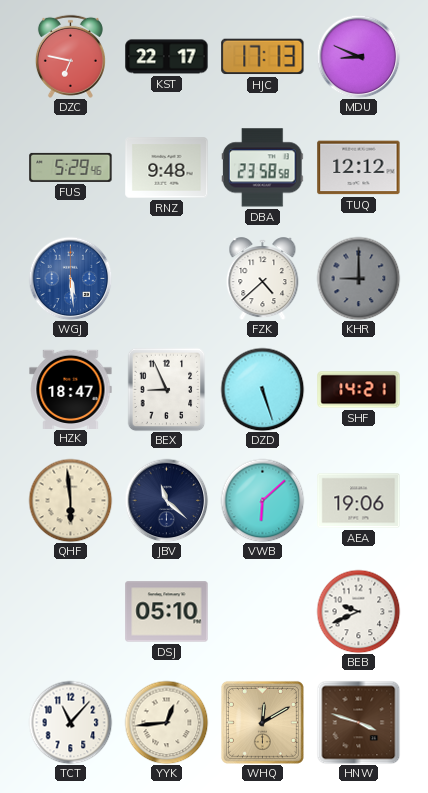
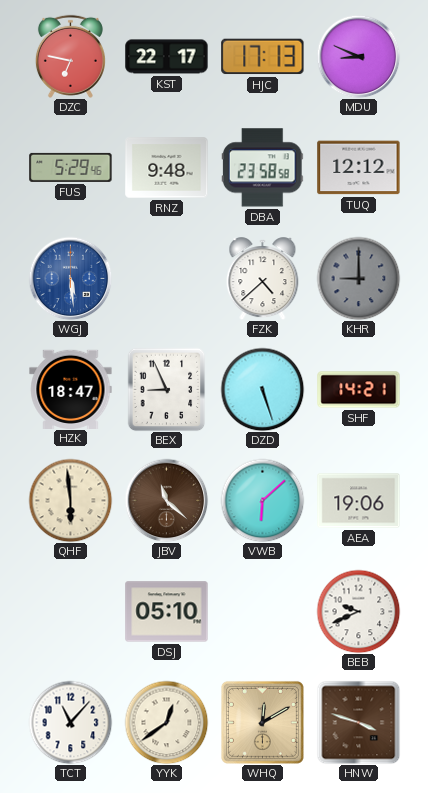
JBV dial: navy -> brown (166, 500)
YYK: 12:44 -> 12:39 (166, 722)
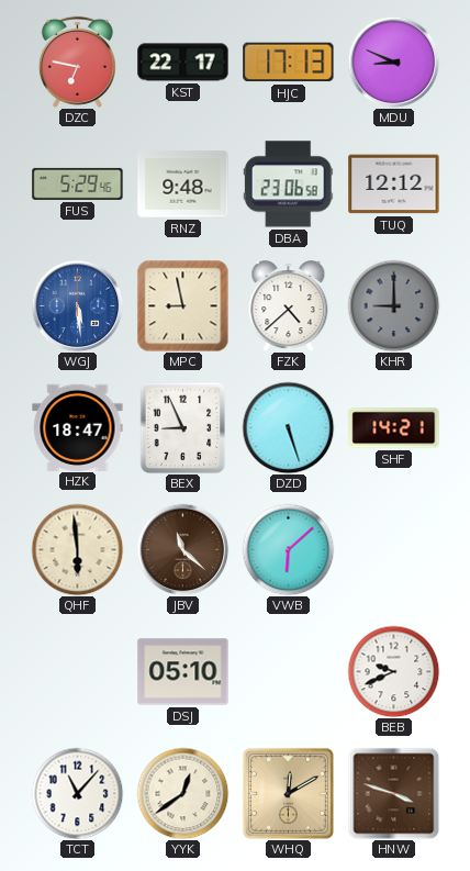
DBA: 23:58 -> 23:06 (288, 185)
MPC: none -> 8:58 (182, 305)
AEA: 19:06 -> none (359, 501)
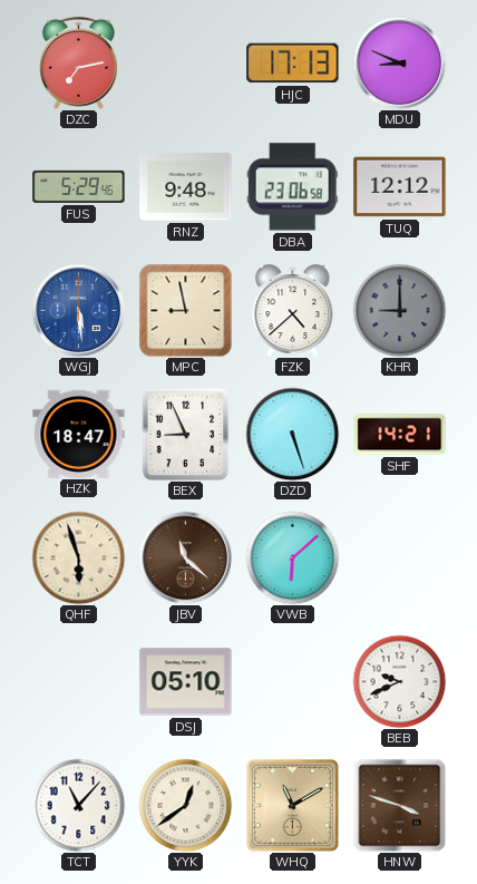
DZC: 6:47 -> 7:13 (78, 62)
KST: 22:17 -> none (183, 63)
QHF: 5:59 -> 5:57 (78, 557)
WHQ: 12:10 -> 11:10 (292, 805)
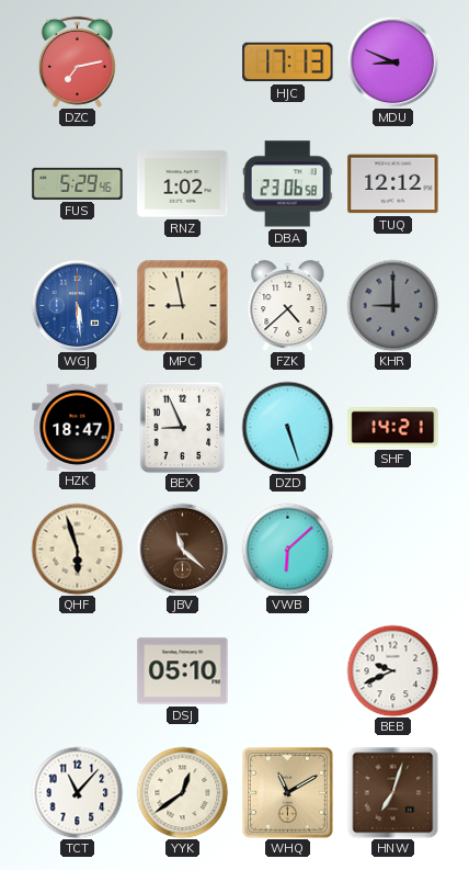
RNZ: 9:48 -> 1:02 (183, 184)
HNW: 3:48 -> 7:03 (392, 792)
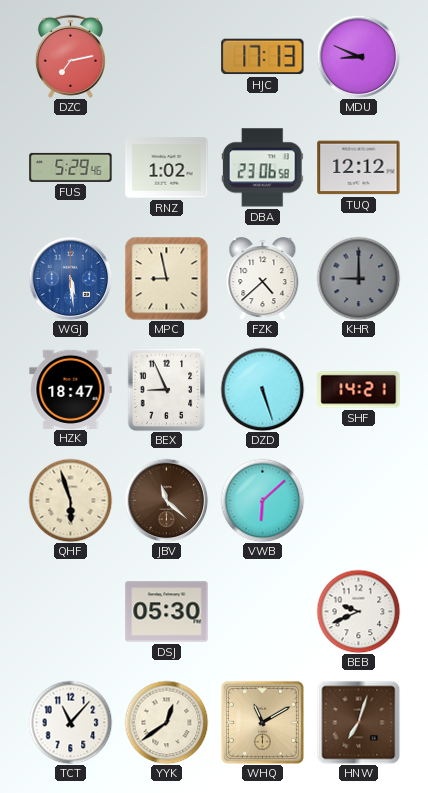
DSJ: 05:10 -> 05:30 (167, 612)
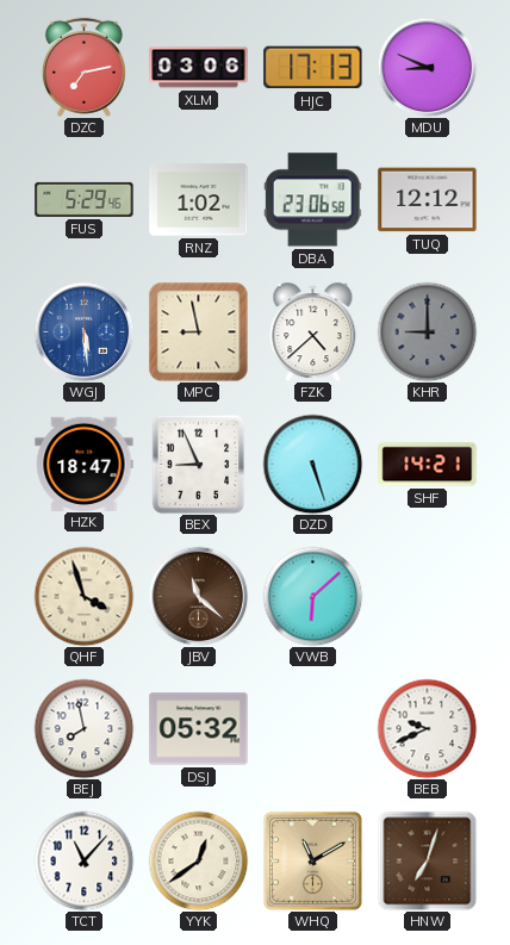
XLM: none -> 03:06 (199, 68)
QHF: 5:57 -> 3:57 (83, 596)
BEJ: none -> 7:58 (83, 728)
DSJ: 05:30 -> 05:32 (199, 729)
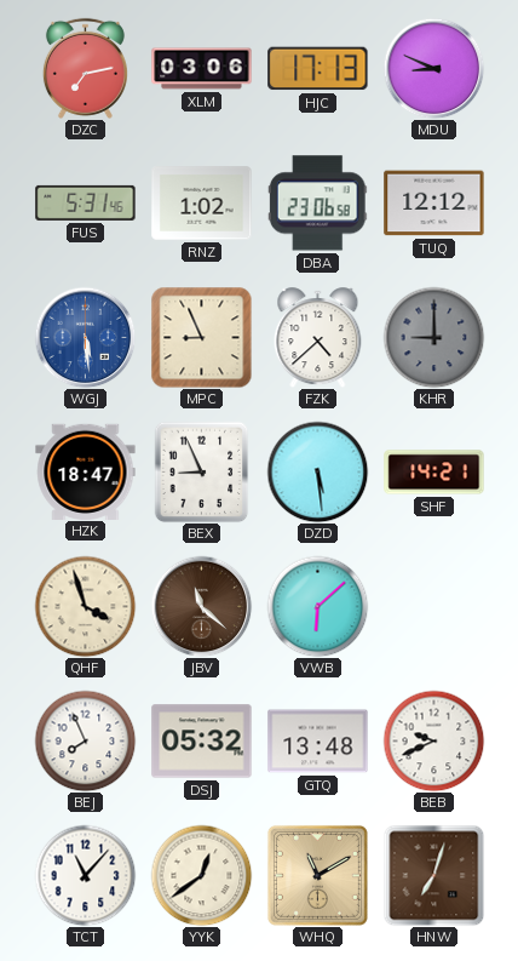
FUS: 5:29 -> 5:31 (86, 202)
MPC: 8:58 -> 8:56 (201, 337)
DZD: 5:27 -> 5:29 (317, 471)
BEJ: 7:58 -> 7:56 (85, 740)
GTQ: none -> 13:48 (318, 742)
